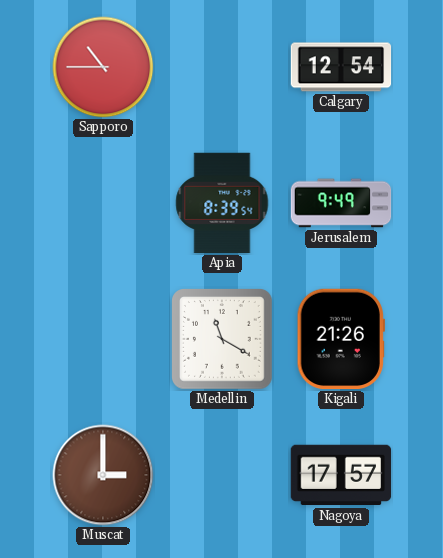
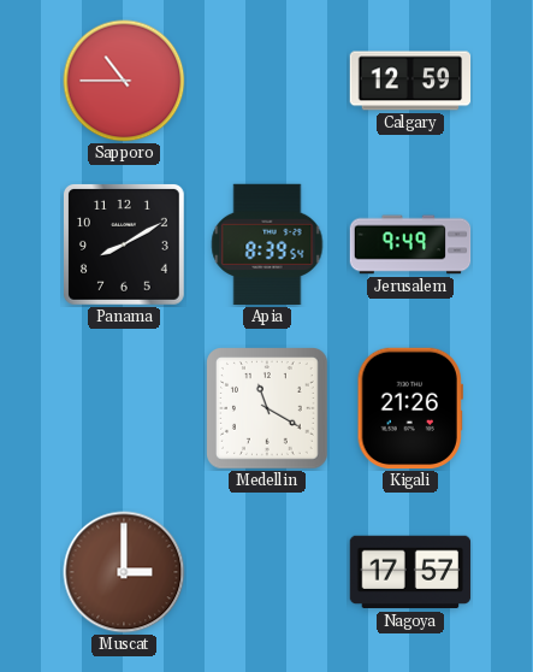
Calgary: 12:54 -> 12:59 (410, 81)
Panama: none -> 8:10 (124, 244)
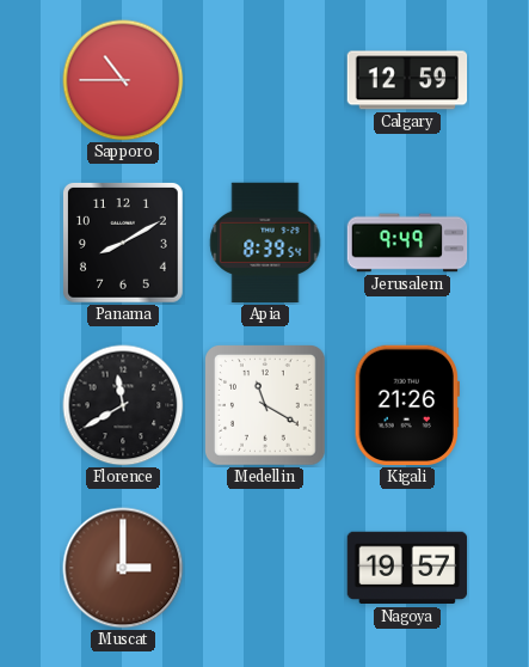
Florence: none -> 11:40 (123, 405)
Nagoya: 17:57 -> 19:57 (407, 568)
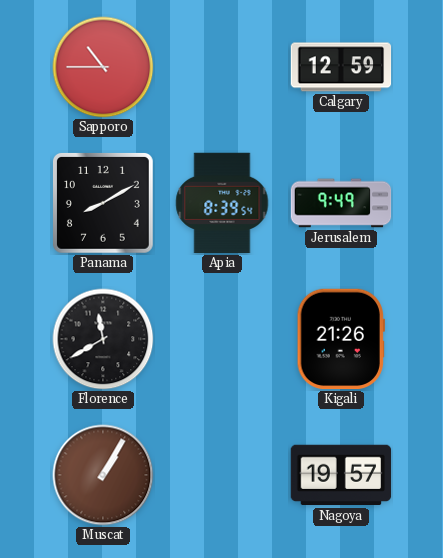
Medellin: 11:20 -> none (266, 406)
Muscat: 3:00 -> 1:05 (103, 475)
